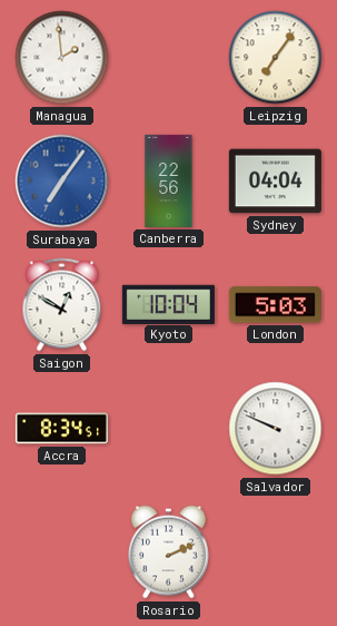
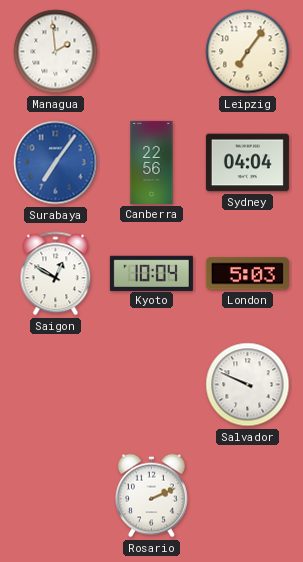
Accra: 8:34 -> none (61, 429)
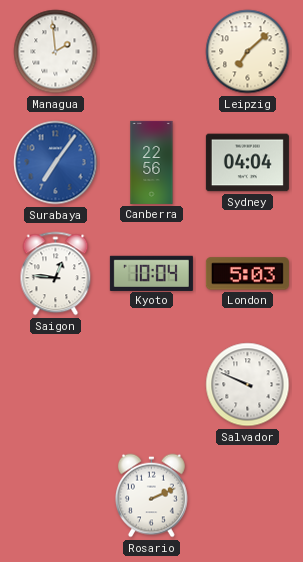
Leipzig: 7:06 -> 7:08 (248, 52)
Saigon: 12:50 -> 12:46 (56, 274)
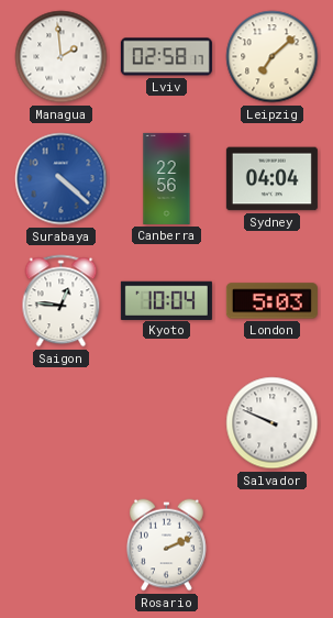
Lviv: none -> 02:58 (166, 57)
Surabaya: 7:06 -> 4:22 (62, 179)
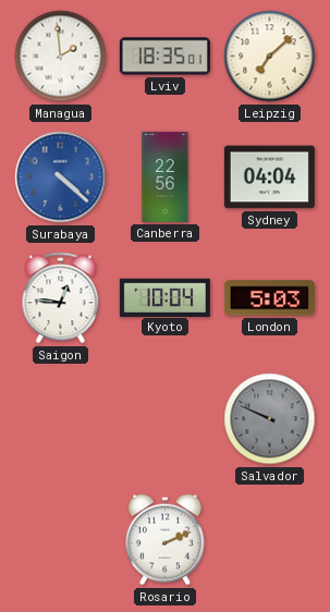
Lviv: 02:58 -> 18:35 (164, 57)
Salvador dial: white -> grey (270, 419)
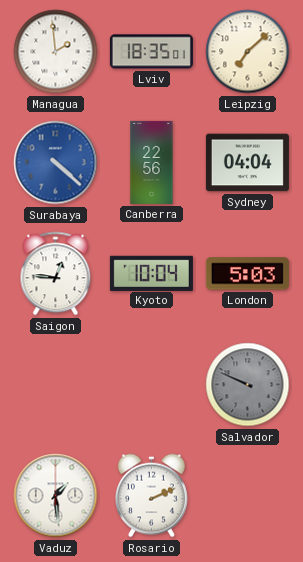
Vaduz: none -> 1:29 (56, 496)
